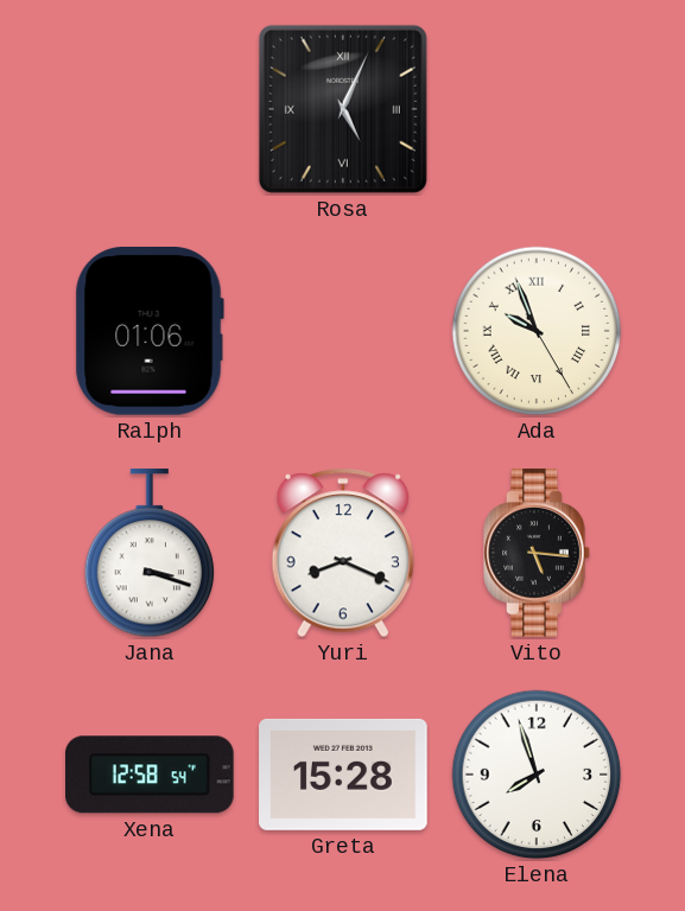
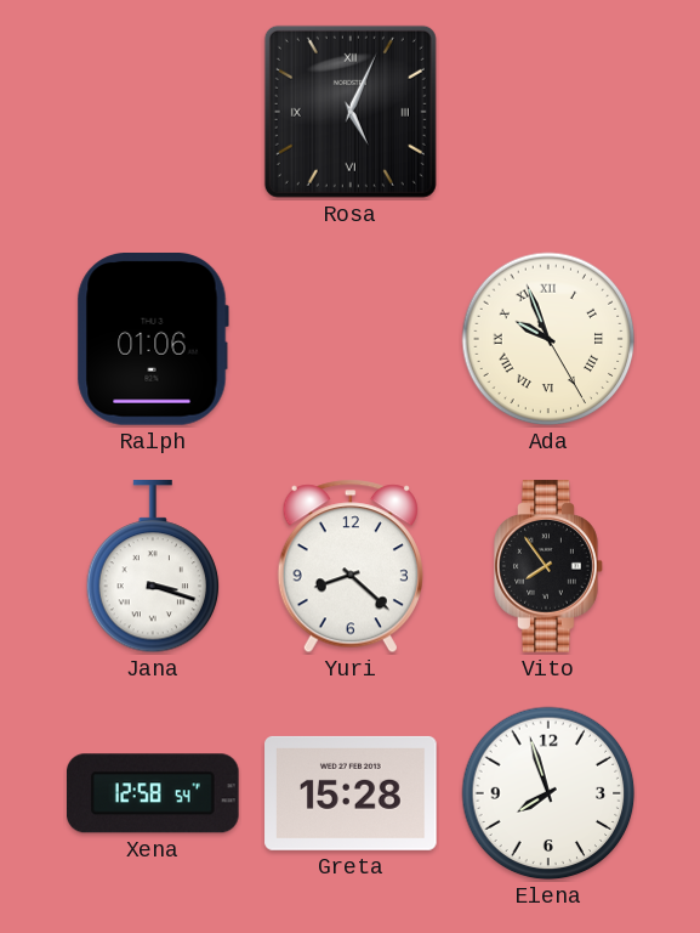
Yuri: 8:19 -> 8:22 (351, 566)
Vito: 5:16 -> 7:54 (548, 566)
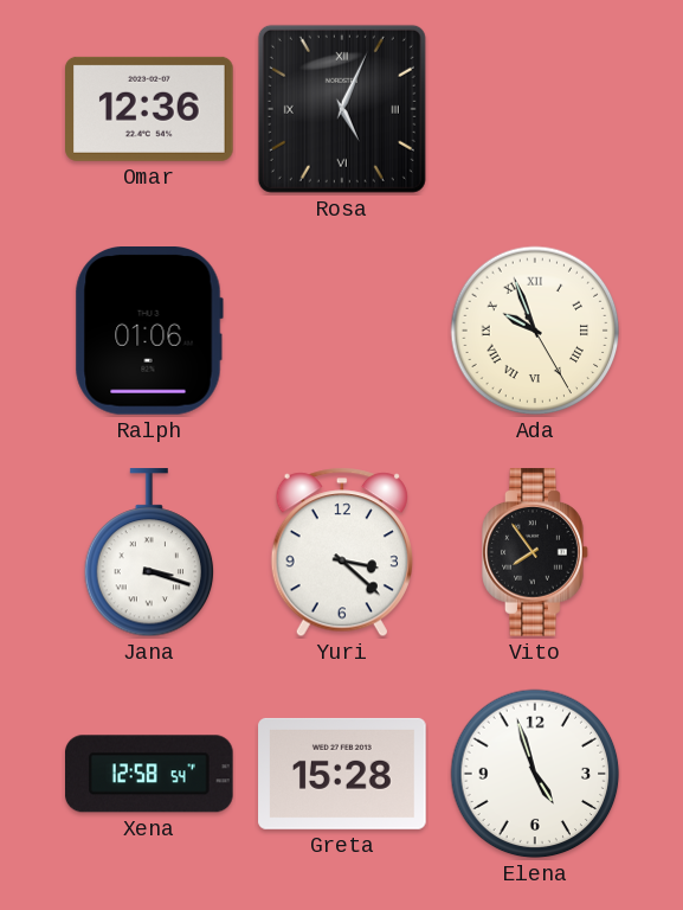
Omar: none -> 12:36 (150, 109)
Yuri: 8:22 -> 3:22 (342, 552)
Elena: 7:57 -> 4:57 (535, 774)
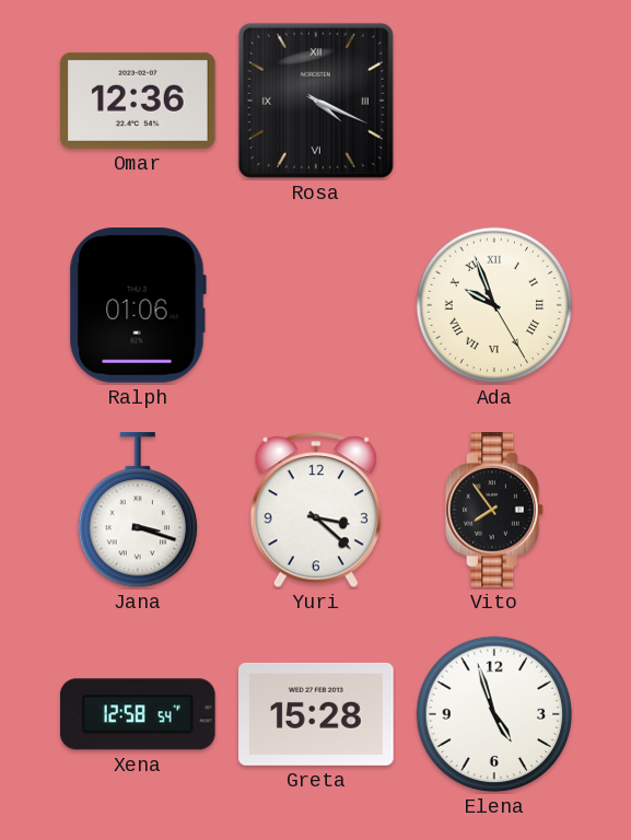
Rosa: 5:04 -> 4:19 (316, 101)
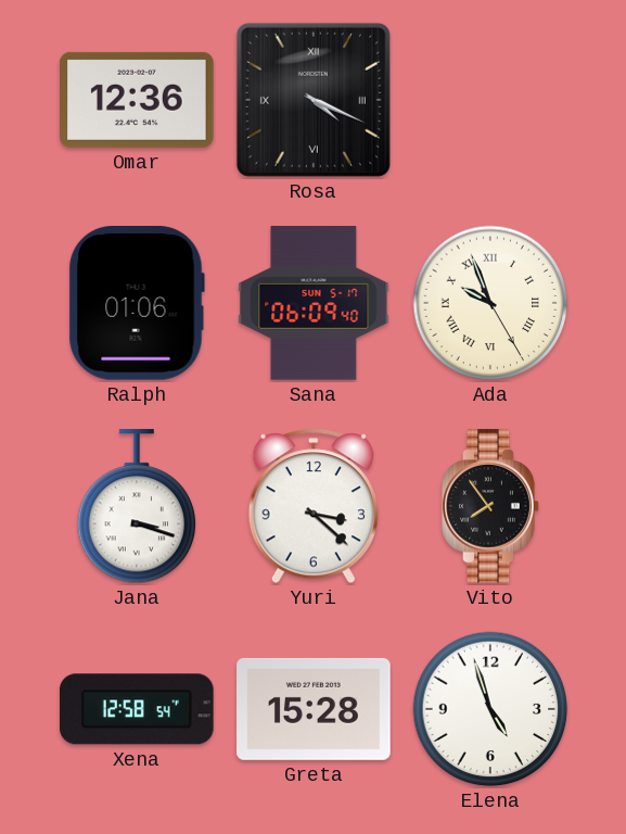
Sana: none -> 06:09 (314, 303)
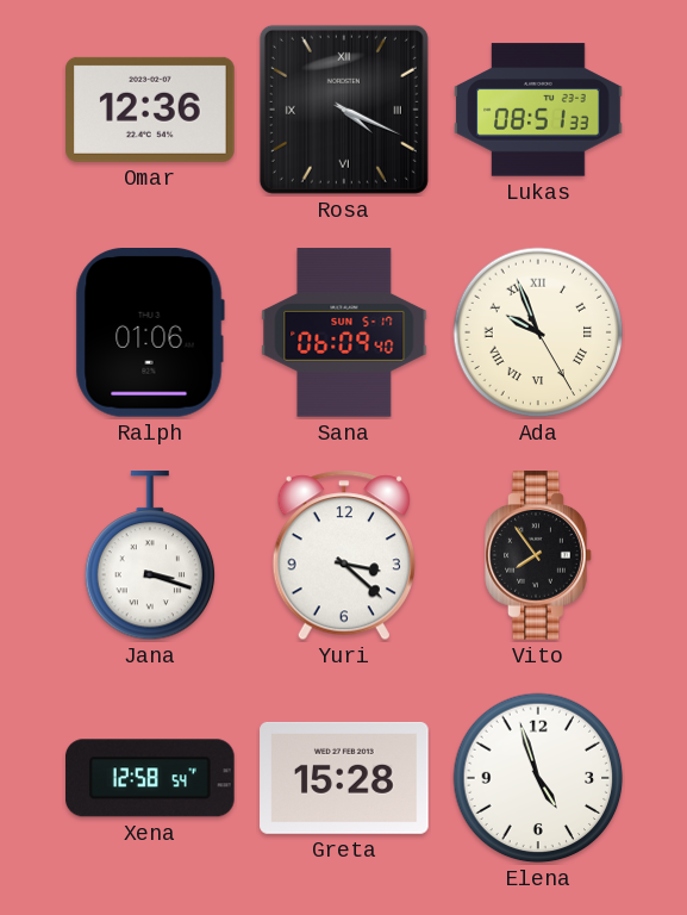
Lukas: none -> 08:51 (538, 110)
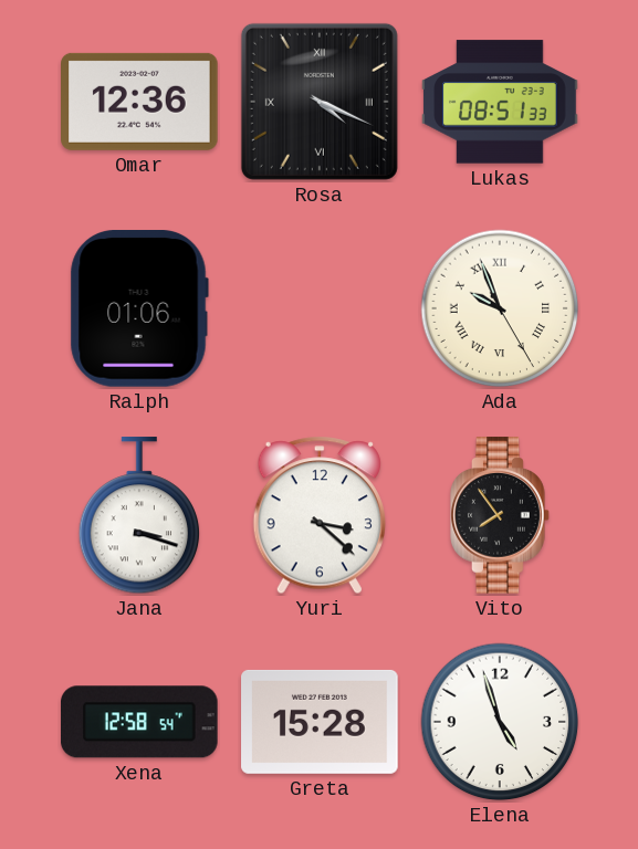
Sana: 06:09 -> none (344, 332)
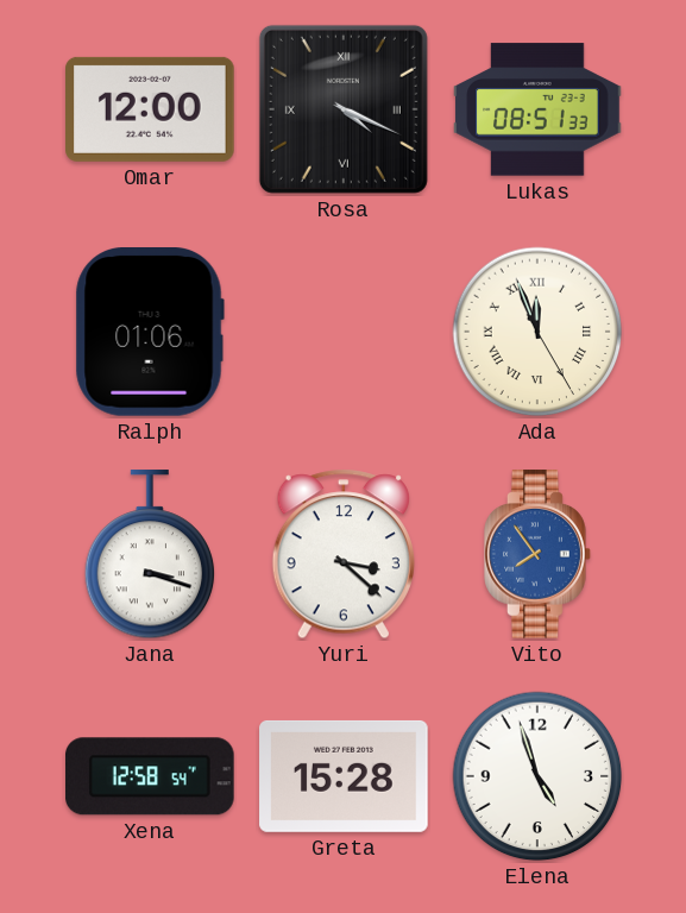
Omar: 12:36 -> 12:00 (151, 109)
Ada: 9:56 -> 11:56 (537, 332)
Vito dial: black -> blue (537, 554)
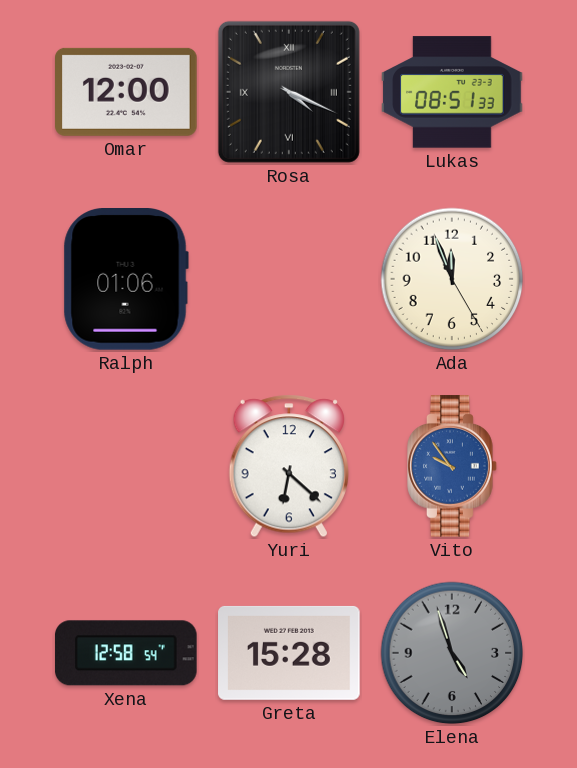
Ada numerals: Roman -> Arabic (452, 279)
Jana: 3:18 -> none (150, 555)
Yuri: 3:22 -> 6:22 (289, 466)
Vito: 7:54 -> 9:54 (452, 466)
Elena dial: white -> grey (452, 653)
